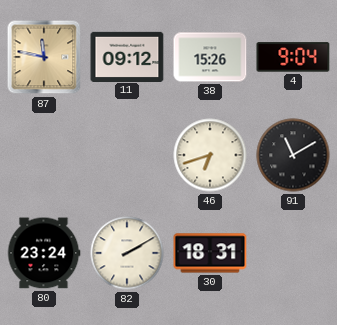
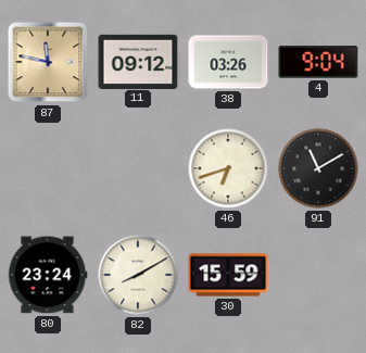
38: 15:26 -> 03:26 (228, 62)
82: 2:10 -> 8:10 (138, 275)
30: 18:31 -> 15:59 (228, 275)
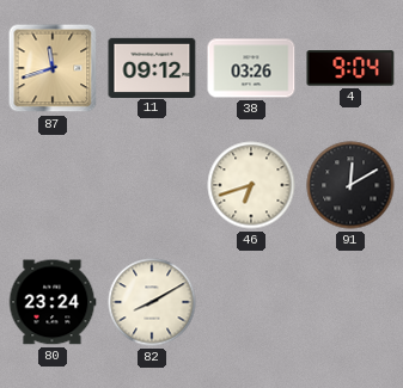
87: 11:47 -> 11:42 (53, 68)
91: 11:10 -> 12:10 (350, 185)
30: 15:59 -> none (228, 275)
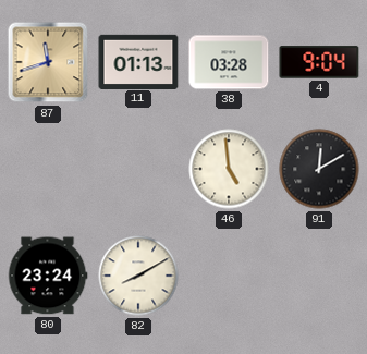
11: 09:12 -> 01:13 (138, 61)
38: 03:26 -> 03:28 (229, 62)
46: 6:42 -> 4:59 (229, 169)
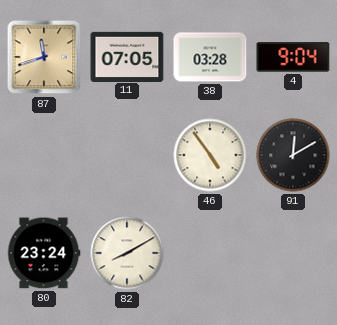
11: 01:13 -> 07:05 (127, 56)
46: 4:59 -> 4:54 (210, 155)
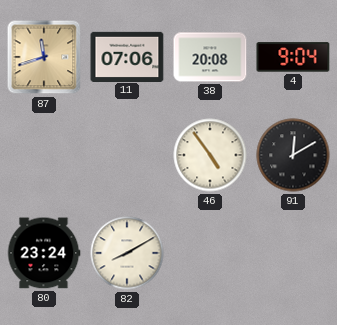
11: 07:05 -> 07:06 (127, 56)
38: 03:28 -> 20:08 (210, 57)
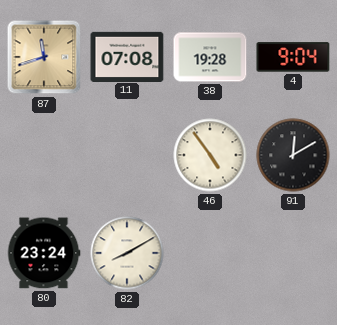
11: 07:06 -> 07:08 (127, 56)
38: 20:08 -> 19:28 (210, 57)
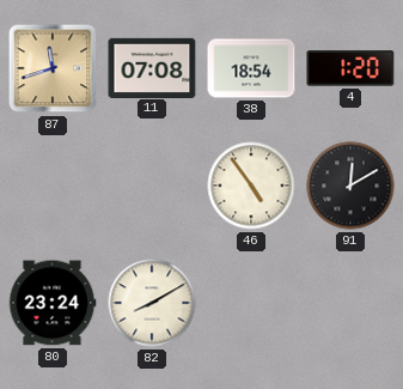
38: 19:28 -> 18:54 (251, 68)
4: 9:04 -> 1:20 (350, 68)
